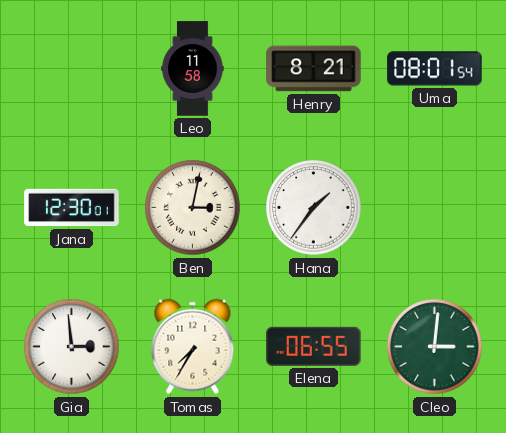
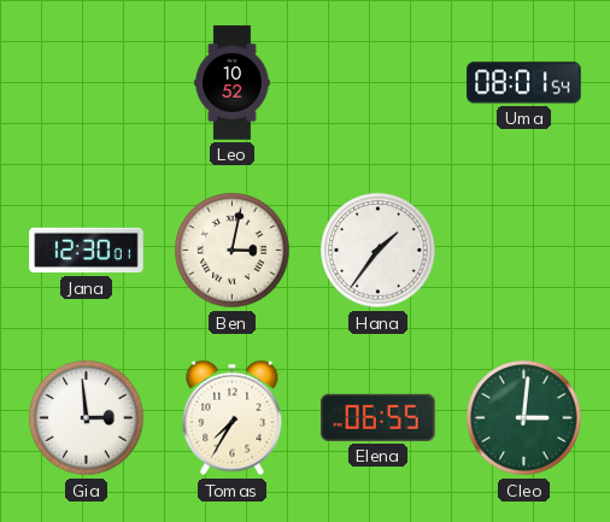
Leo: 11:58 -> 10:52 (233, 83)
Henry: 8:21 -> none (314, 69)
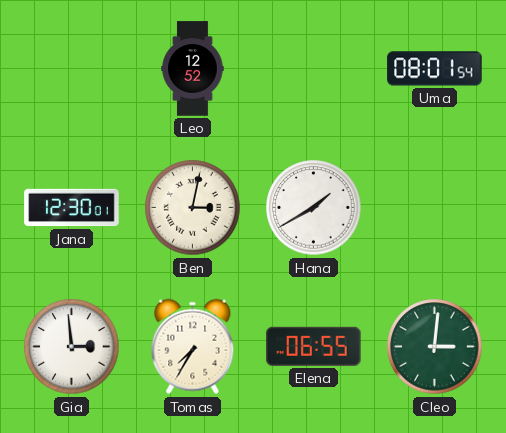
Leo: 10:52 -> 12:52 (193, 69)
Hana: 1:36 -> 1:40 (314, 208)
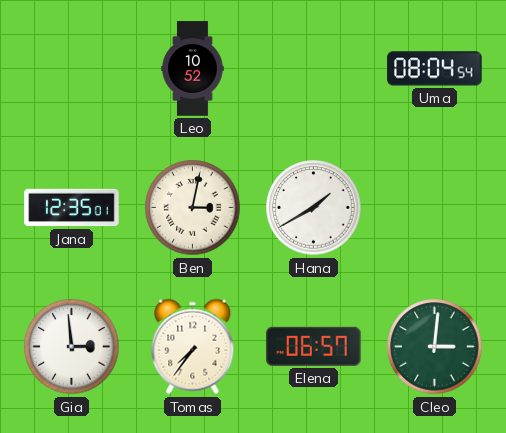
Leo: 12:52 -> 10:52 (193, 69)
Uma: 08:01 -> 08:04 (435, 69)
Jana: 12:30 -> 12:35 (72, 208)
Tomas: 7:35 -> 7:36 (193, 347)
Elena: 06:55 -> 06:57 (314, 346)
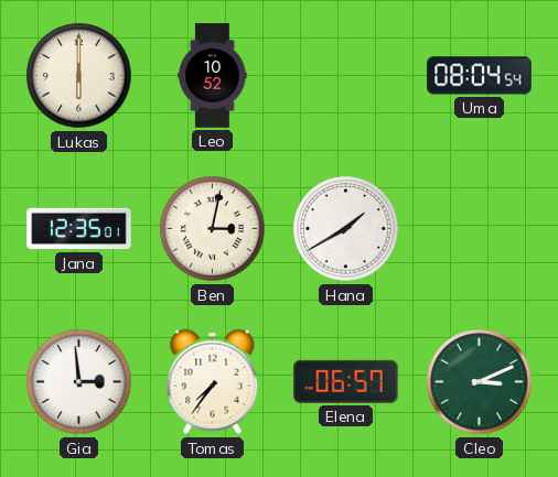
Lukas: none -> 6:00 (79, 76)
Cleo: 3:01 -> 3:11 (480, 382)
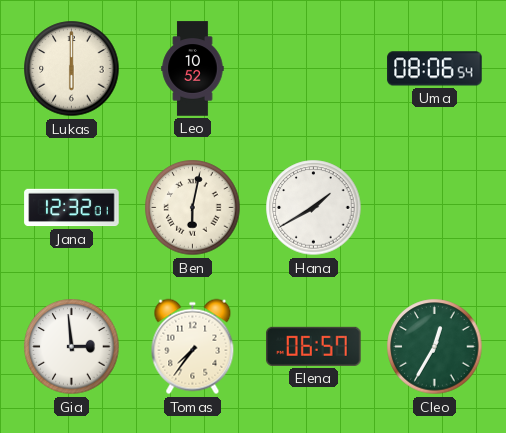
Uma: 08:04 -> 08:06 (435, 69)
Jana: 12:35 -> 12:32 (72, 208)
Ben: 3:02 -> 6:02 (193, 208)
Cleo: 3:11 -> 12:35 (435, 347)
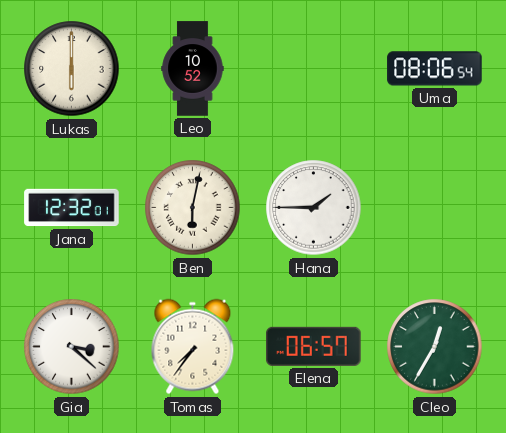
Hana: 1:40 -> 1:45 (314, 208)
Gia: 2:59 -> 3:22 (72, 347)
